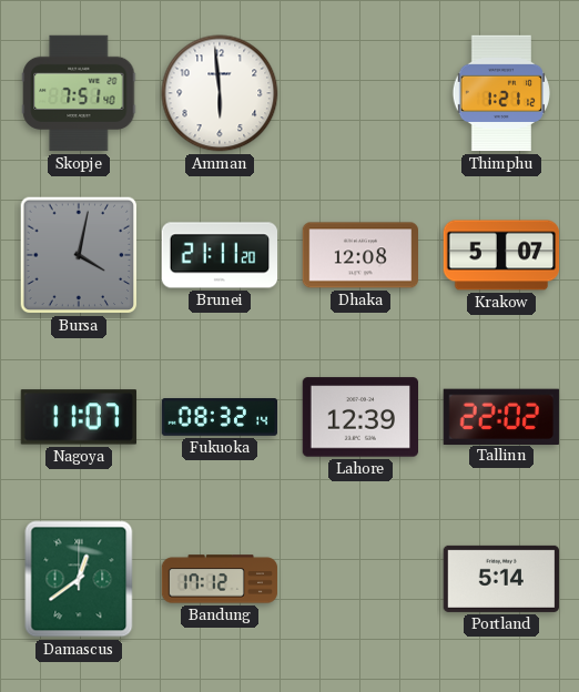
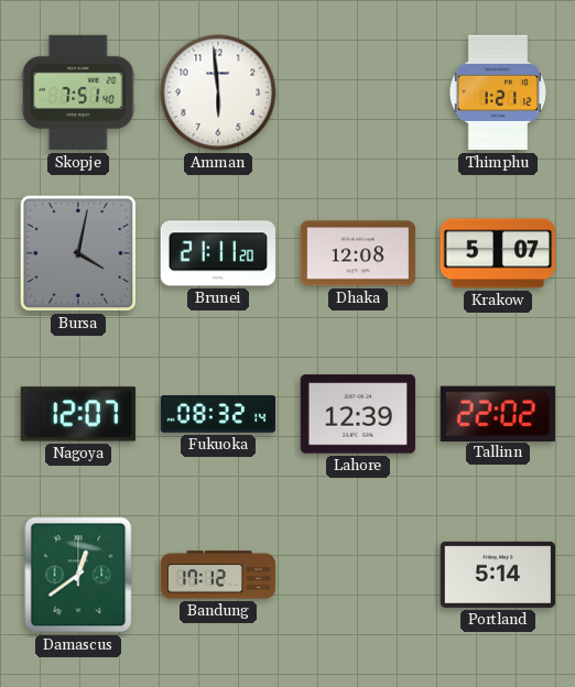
Nagoya: 11:07 -> 12:07 (78, 414)
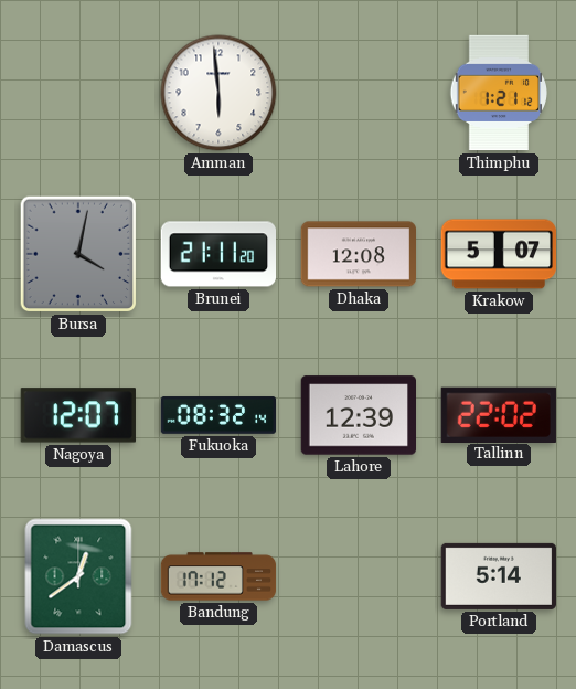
Skopje: 7:51 -> none (78, 92)
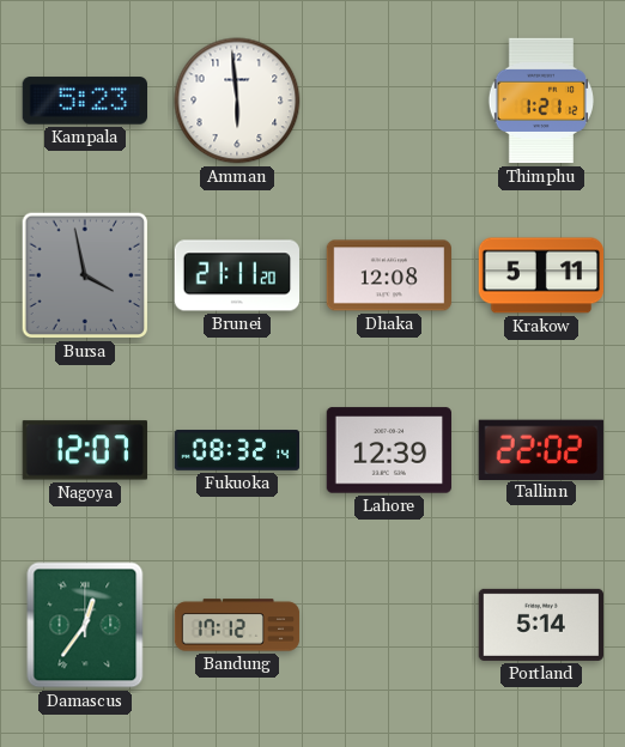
Kampala: none -> 5:23 (84, 101)
Bursa: 4:02 -> 3:58 (85, 275)
Krakow: 5:07 -> 5:11 (541, 275)
Damascus: 12:39 -> 12:36 (85, 625)
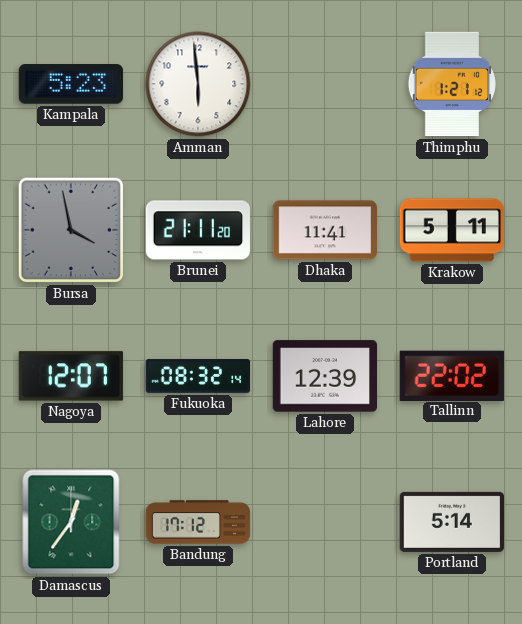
Dhaka: 12:08 -> 11:41 (325, 230)
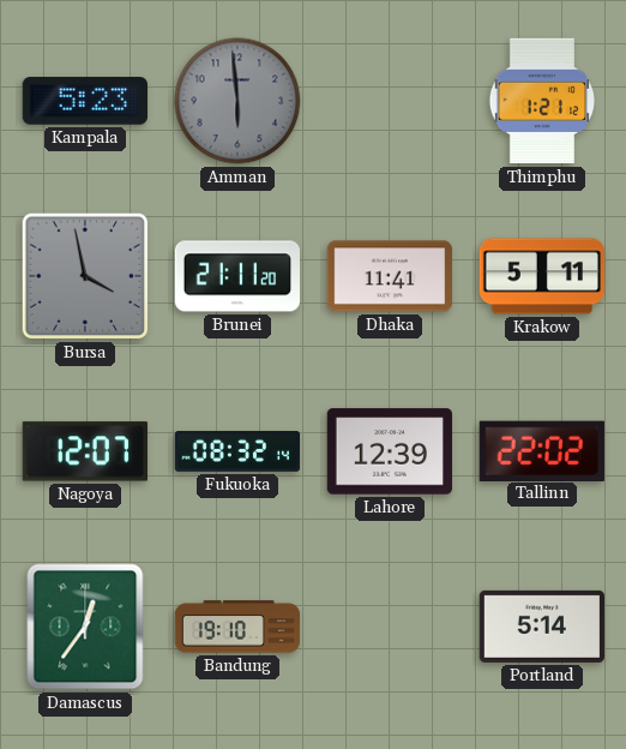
Amman dial: white -> grey (237, 101)
Bandung: 17:12 -> 19:10 (237, 627)
